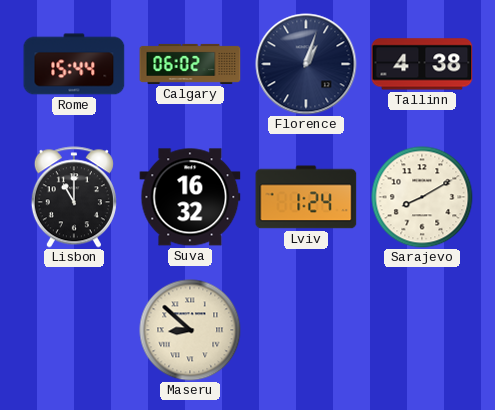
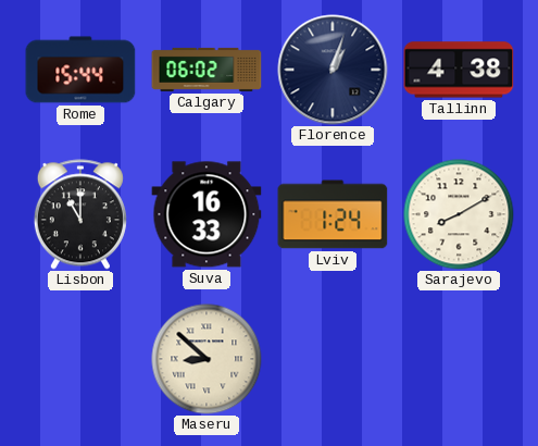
Suva: 16:32 -> 16:33 (207, 214)
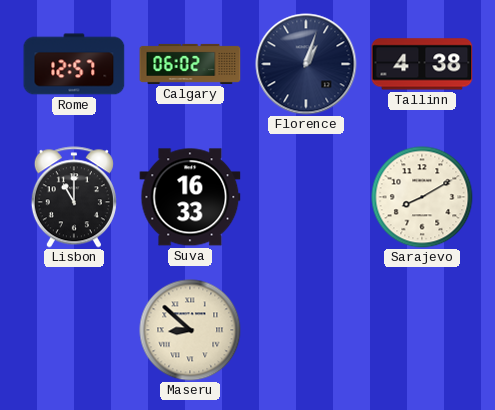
Rome: 15:44 -> 12:57 (74, 64)
Lviv: 1:24 -> none (333, 214)
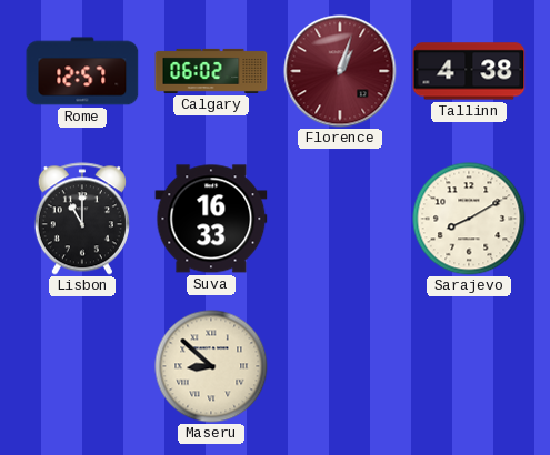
Florence dial: navy -> burgundy (340, 71)
